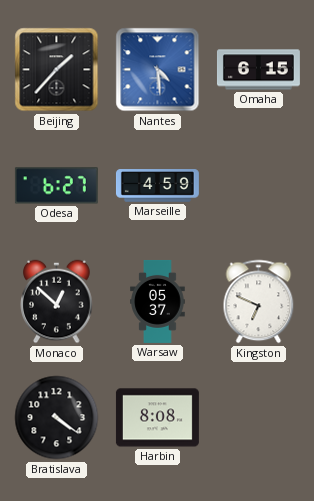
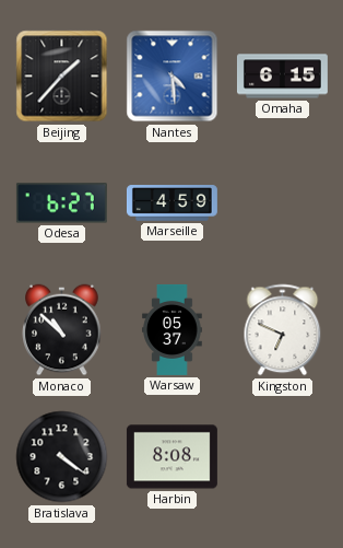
Monaco: 12:52 -> 10:52 (62, 330)
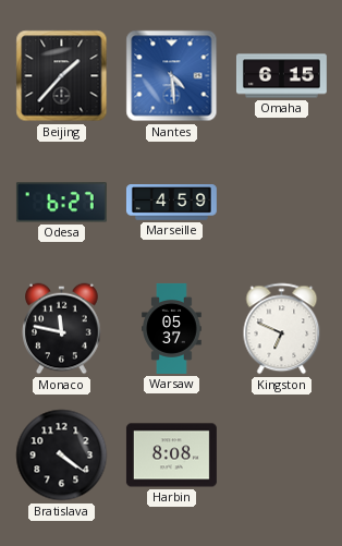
Monaco: 10:52 -> 11:47 (62, 329)
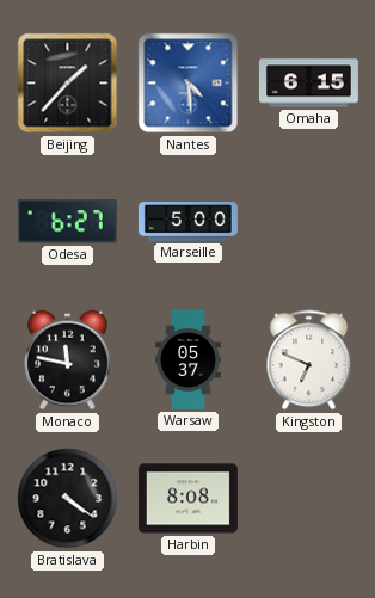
Marseille: 4:59 -> 5:00 (187, 222)
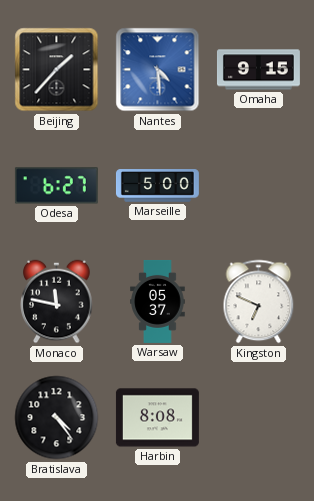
Omaha: 6:15 -> 9:15 (258, 70)
Bratislava: 4:21 -> 4:24 (57, 418)
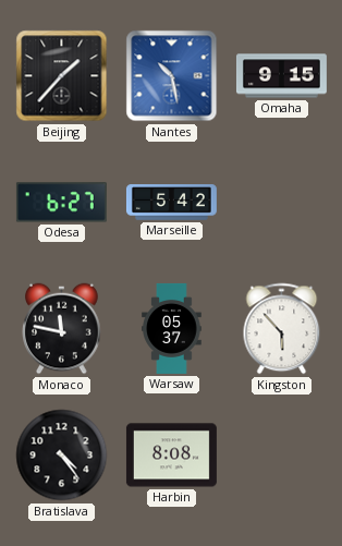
Nantes: 4:29 -> 10:28 (172, 76)
Marseille: 5:00 -> 5:42 (171, 203)
Kingston: 6:49 -> 5:53 (282, 329)
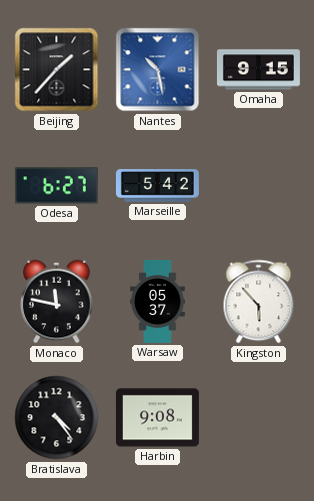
Harbin: 8:08 -> 9:08 (157, 418)
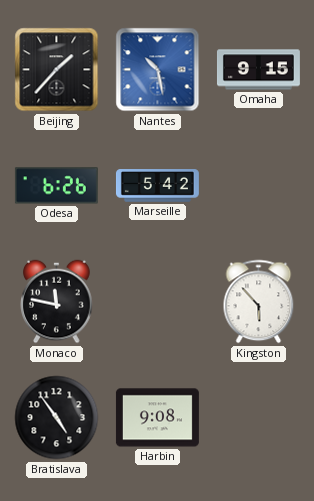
Odesa: 6:27 -> 6:26 (56, 186)
Warsaw: 05:37 -> none (158, 301)
Bratislava: 4:24 -> 4:54 (57, 418)
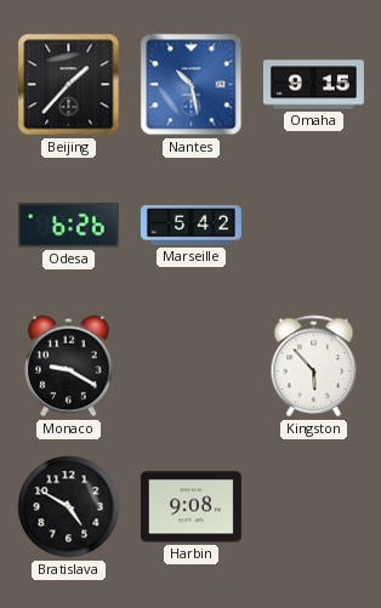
Monaco: 11:47 -> 9:20 (69, 366)
Bratislava: 4:54 -> 4:50 (69, 507)
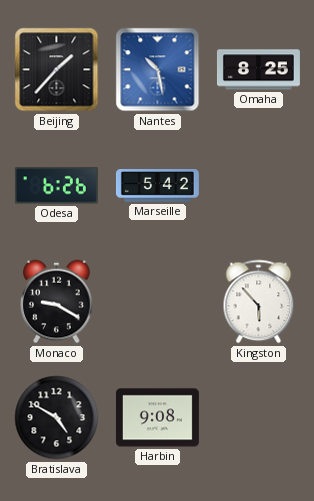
Omaha: 9:15 -> 8:25 (258, 70)
